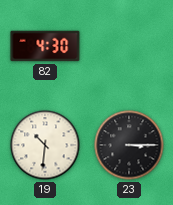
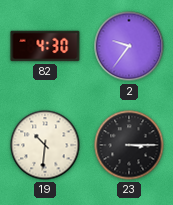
2: none -> 9:36 (129, 46)
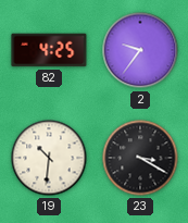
82: 4:30 -> 4:25 (49, 50)
23: 3:15 -> 3:20 (140, 158)
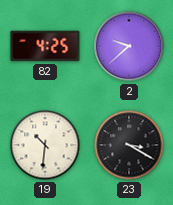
2: 9:36 -> 9:38 (129, 46)
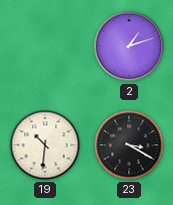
82: 4:25 -> none (45, 46)
2: 9:38 -> 1:12 (129, 46)
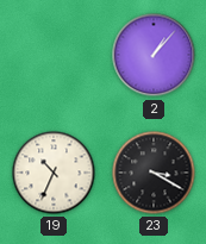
2: 1:12 -> 1:07 (154, 55)
19: 10:31 -> 10:34 (54, 173)
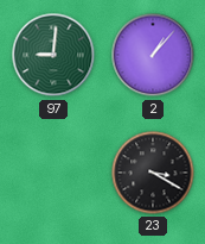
97: none -> 9:01 (53, 55)
19: 10:34 -> none (54, 173)
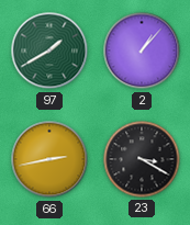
97: 9:01 -> 1:40 (49, 50)
66: none -> 2:43 (49, 159)
